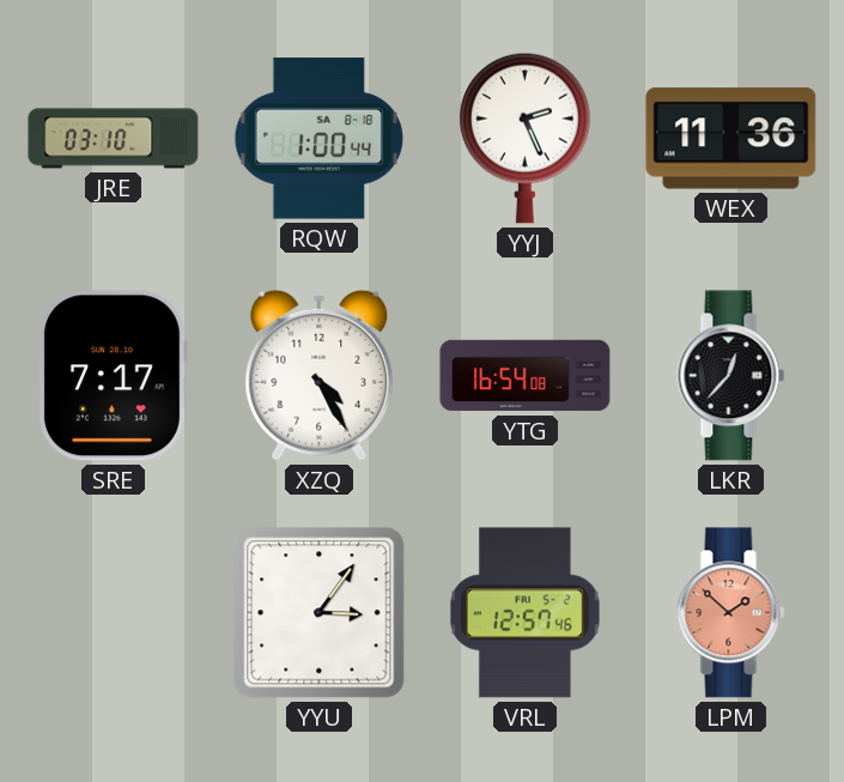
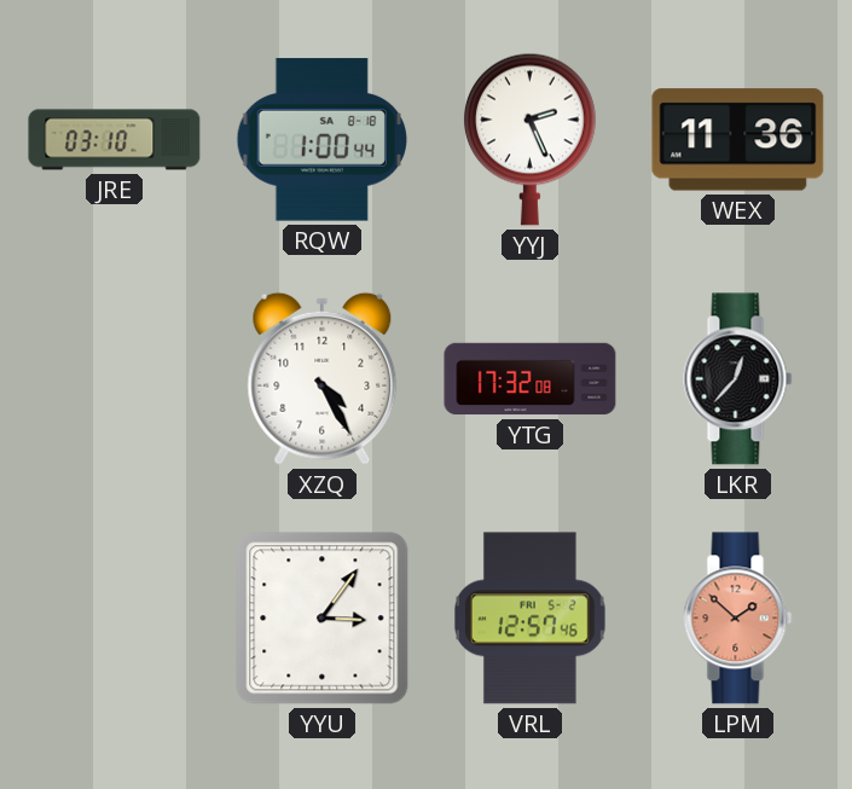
SRE: 7:17 -> none (113, 376)
YTG: 16:54 -> 17:32 (531, 379)
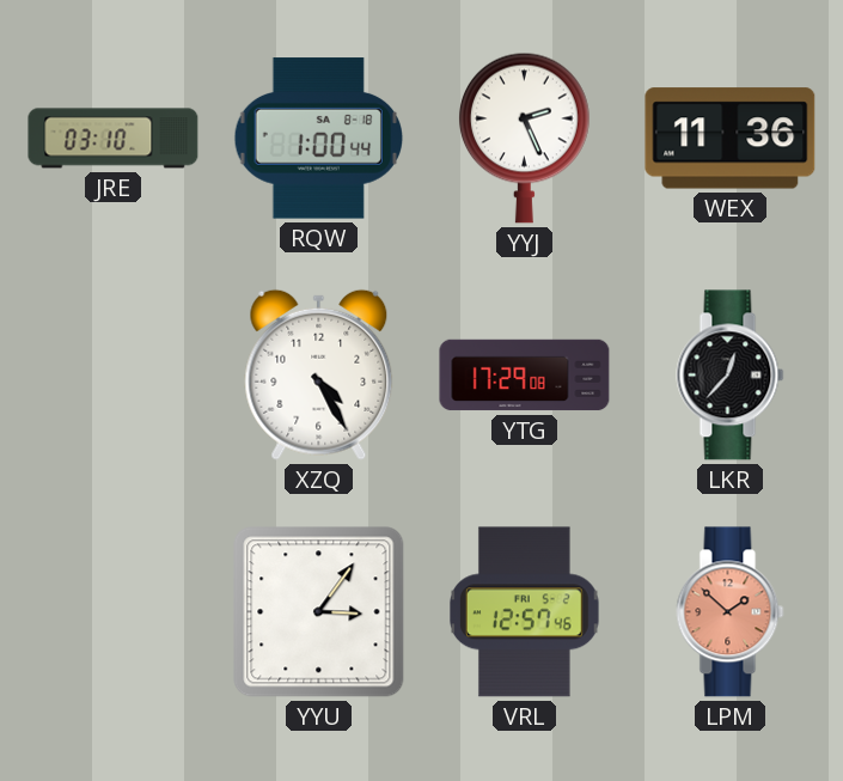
YTG: 17:32 -> 17:29 (525, 376)
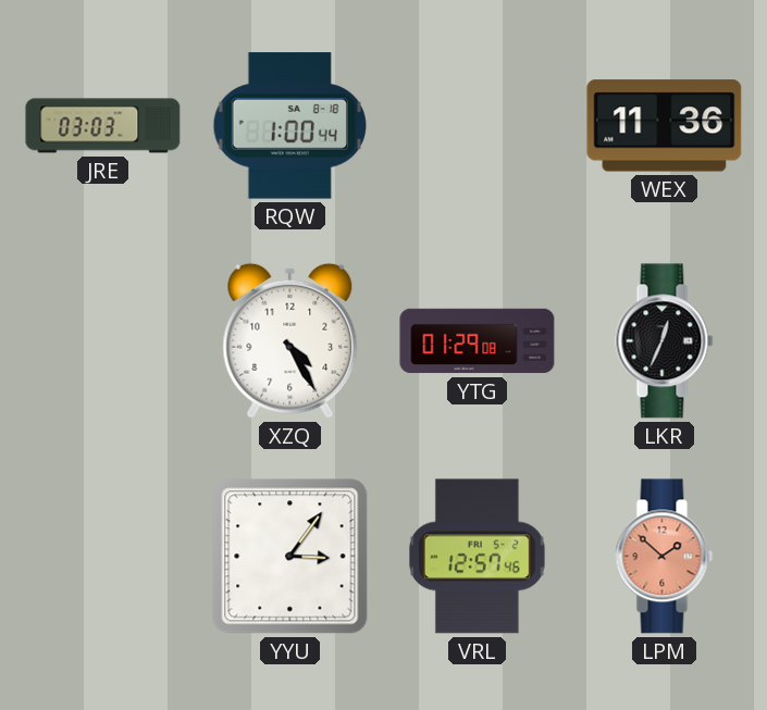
JRE: 03:10 -> 03:03 (103, 126)
YYJ: 2:26 -> none (524, 138)
YTG: 17:29 -> 01:29 (478, 341)
LKR: 12:37 -> 12:34 (665, 341)
